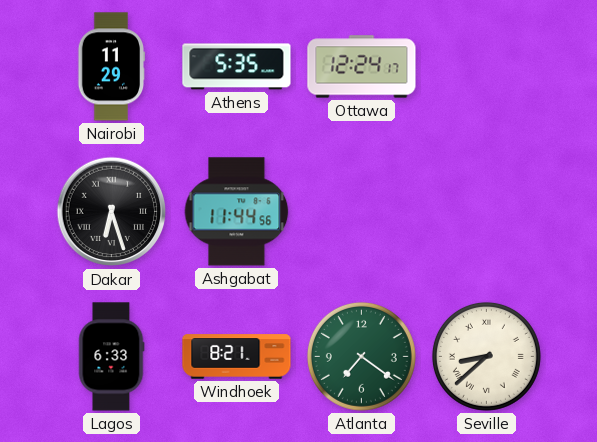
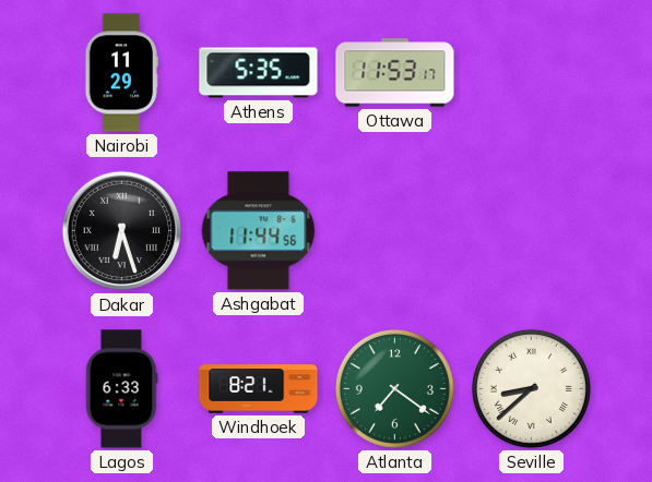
Ottawa: 12:24 -> 11:53 (395, 73)
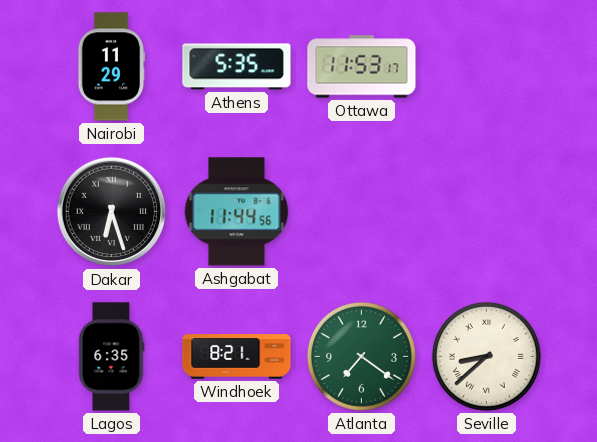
Lagos: 6:33 -> 6:35 (111, 357)
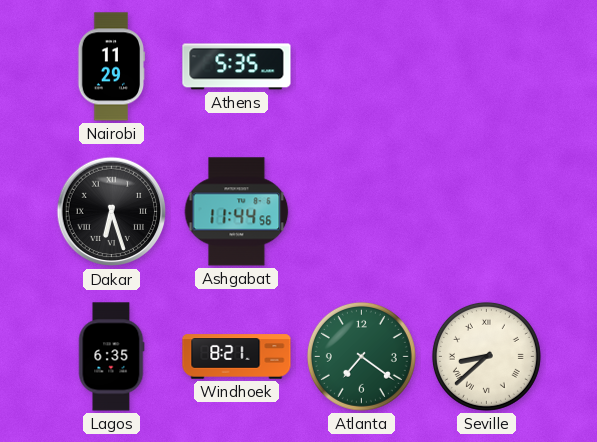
Ottawa: 11:53 -> none (362, 67)
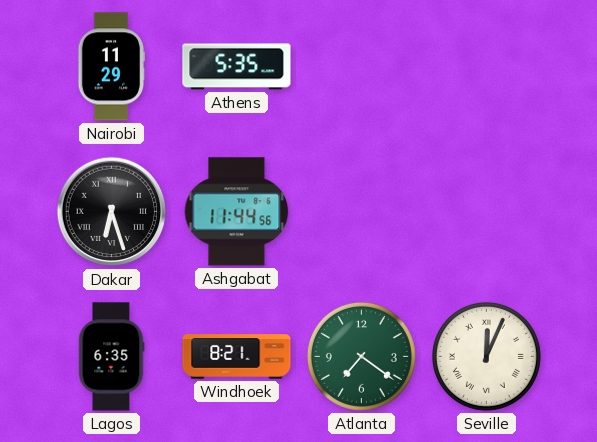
Seville: 8:38 -> 12:04 (486, 356)
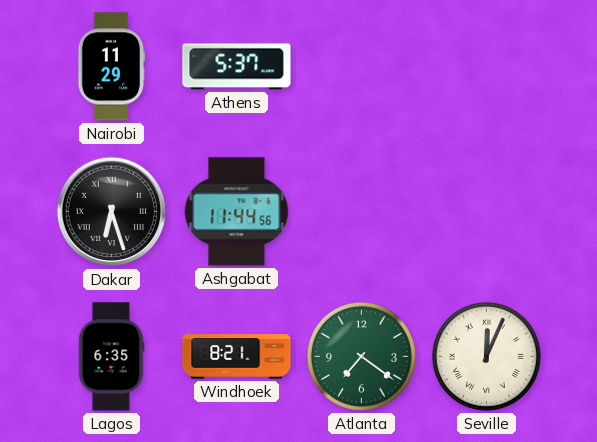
Athens: 5:35 -> 5:37 (237, 67)
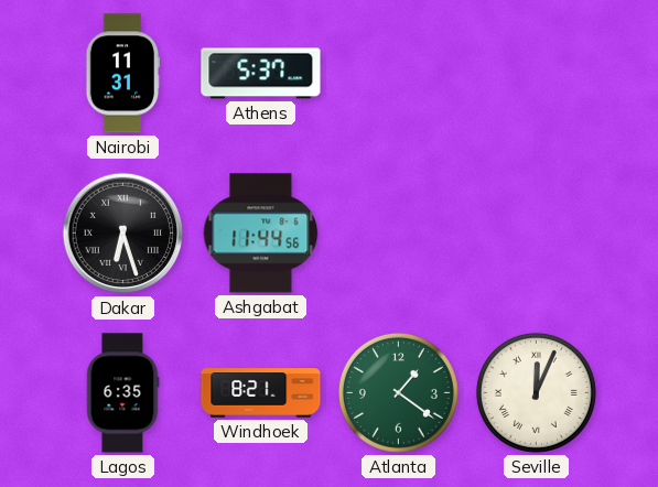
Nairobi: 11:29 -> 11:31 (123, 74)
Atlanta: 7:21 -> 1:21 (398, 392)
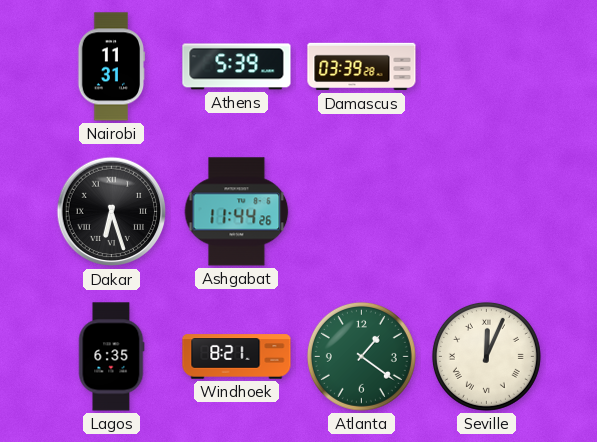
Athens: 5:37 -> 5:39 (237, 67)
Damascus: none -> 03:39 (362, 67)
Ashgabat: 11:44:56 -> 11:44:26 (237, 212)
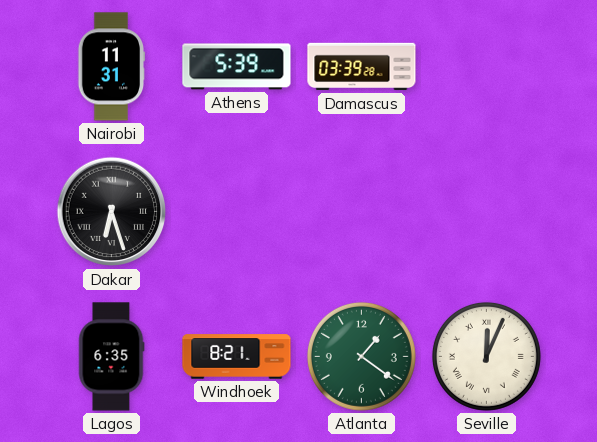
Ashgabat: 11:44 -> none (237, 212)
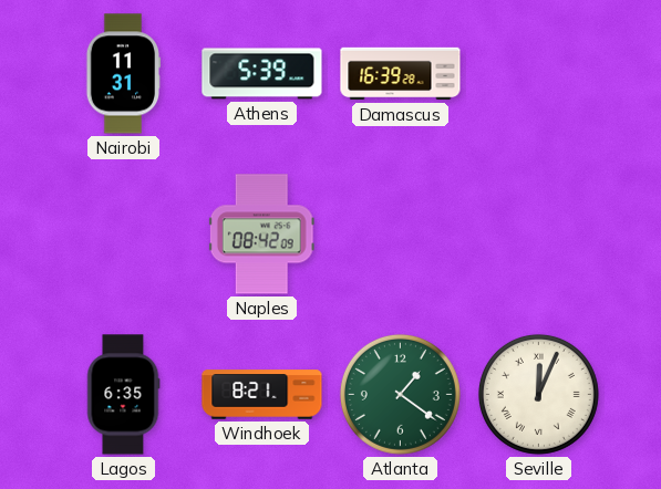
Damascus: 03:39 -> 16:39 (401, 74)
Dakar: 6:27 -> none (112, 212)
Naples: none -> 08:42 (261, 235)
